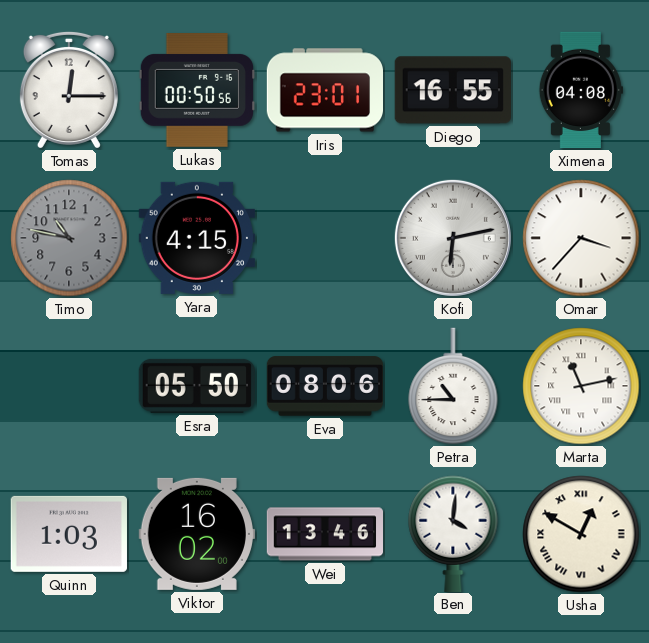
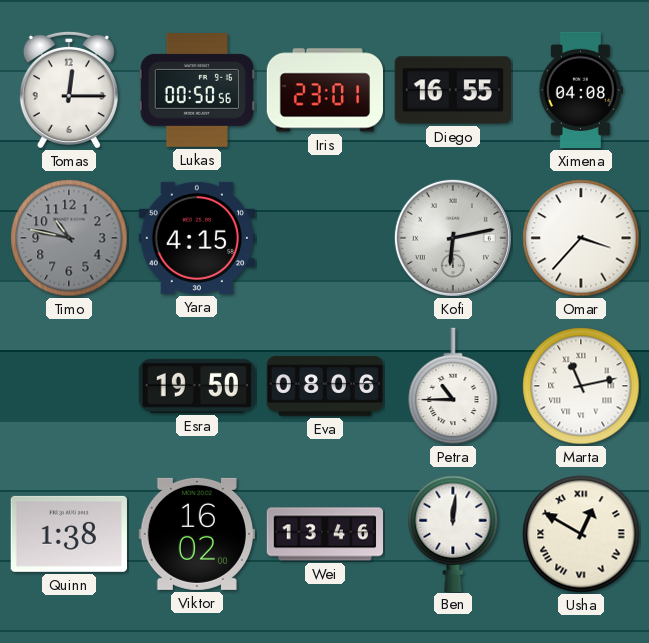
Esra: 05:50 -> 19:50 (196, 386)
Quinn: 1:03 -> 1:38 (69, 534)
Ben: 4:01 -> 12:01 (453, 533)
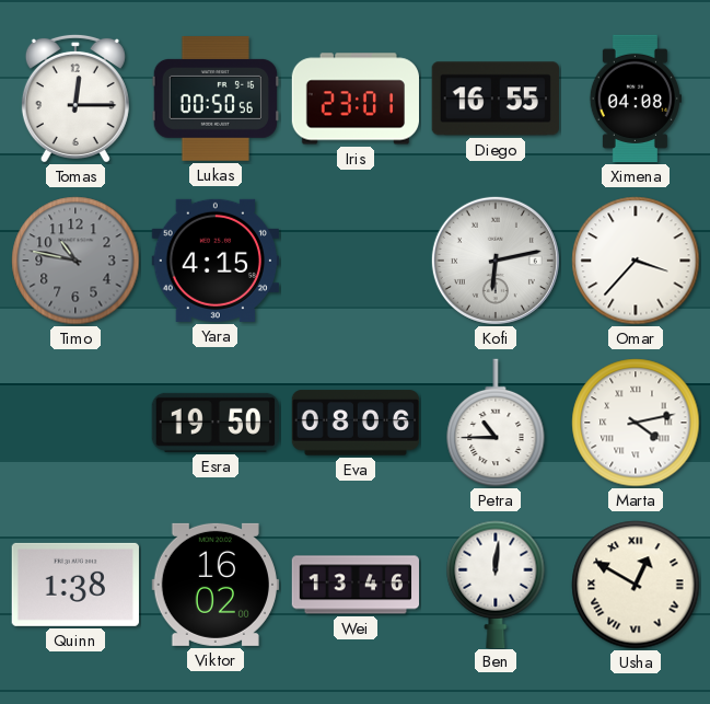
Marta: 11:13 -> 4:13 (636, 423)
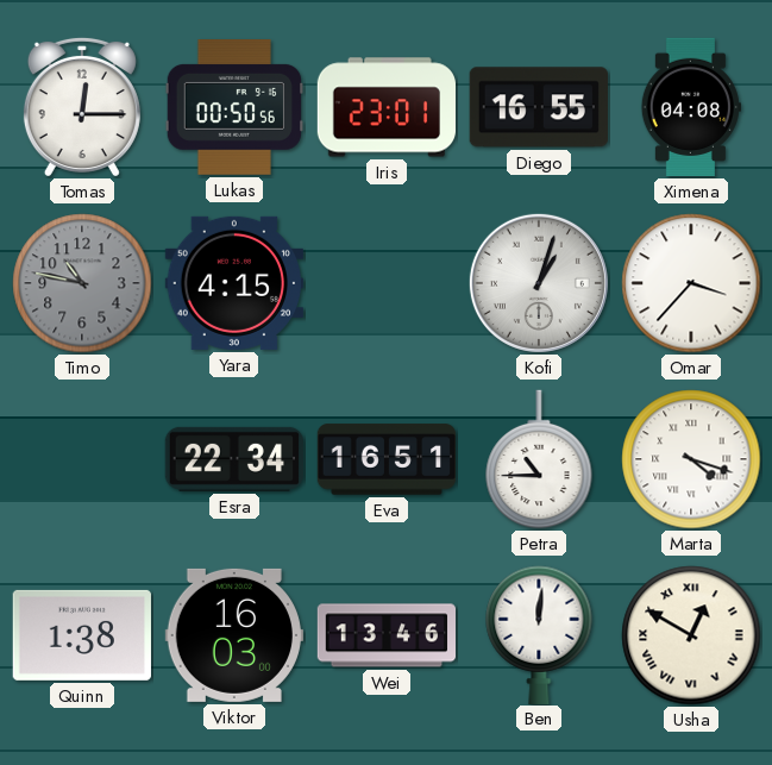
Kofi: 6:13 -> 1:03 (539, 283)
Esra: 19:50 -> 22:34 (233, 459)
Eva: 08:06 -> 16:51 (387, 459)
Marta: 4:13 -> 4:18 (691, 459)
Viktor: 16:02 -> 16:03 (233, 635)
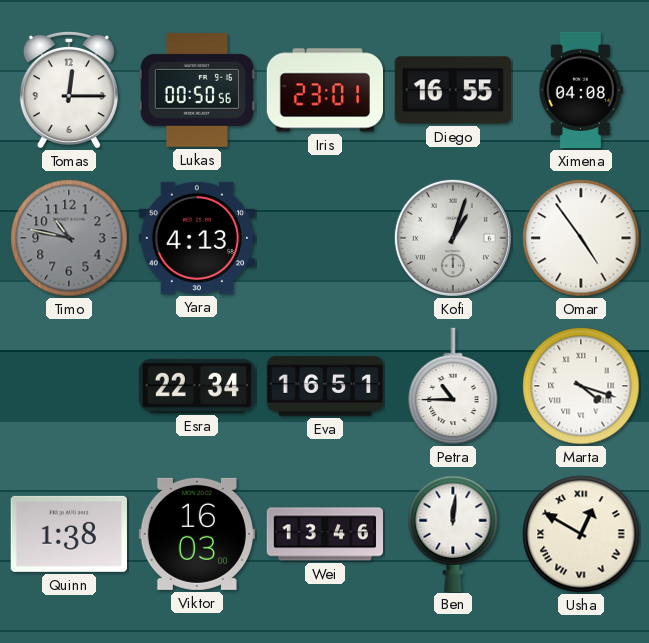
Yara: 4:15 -> 4:13 (196, 238)
Omar: 3:37 -> 4:54 (581, 238)
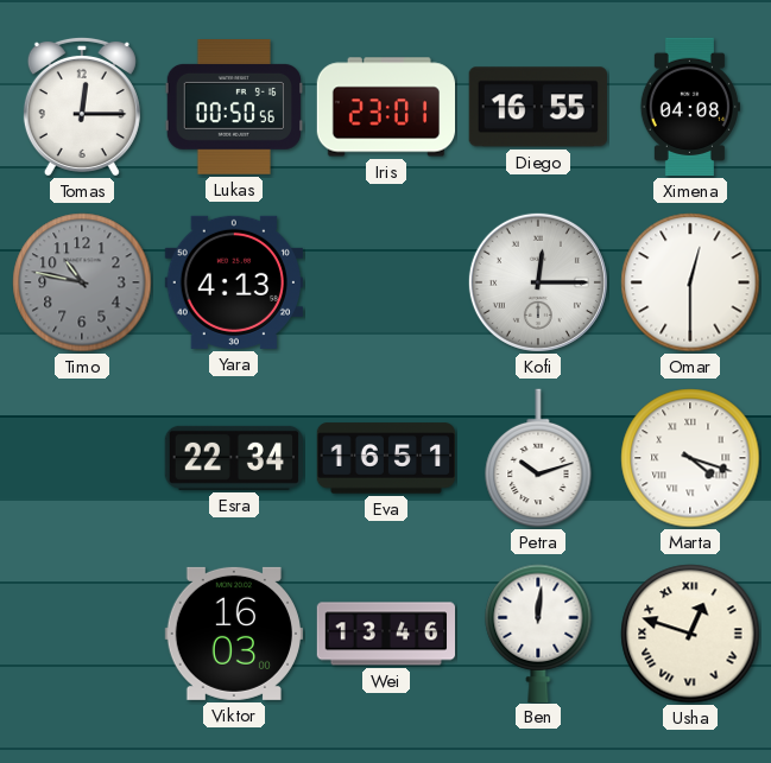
Kofi: 1:03 -> 12:15 (538, 282)
Omar: 4:54 -> 12:30 (690, 282)
Petra: 10:45 -> 10:12 (538, 458)
Quinn: 1:38 -> none (69, 534)
Usha: 12:50 -> 12:48 (690, 634)
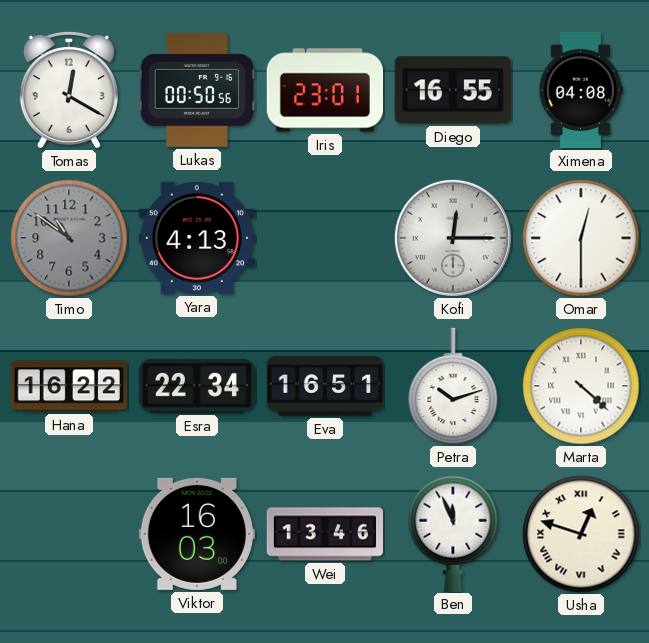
Tomas: 12:15 -> 12:20 (69, 89)
Timo: 10:47 -> 10:51 (69, 238)
Hana: none -> 16:22 (68, 386)
Marta: 4:18 -> 4:22 (581, 386)
Ben: 12:01 -> 11:56 (453, 533)
